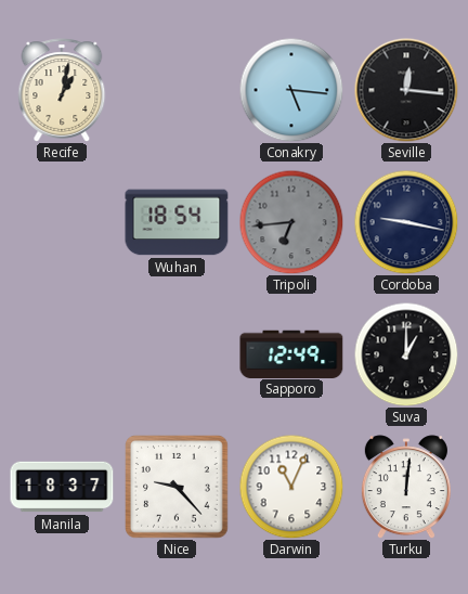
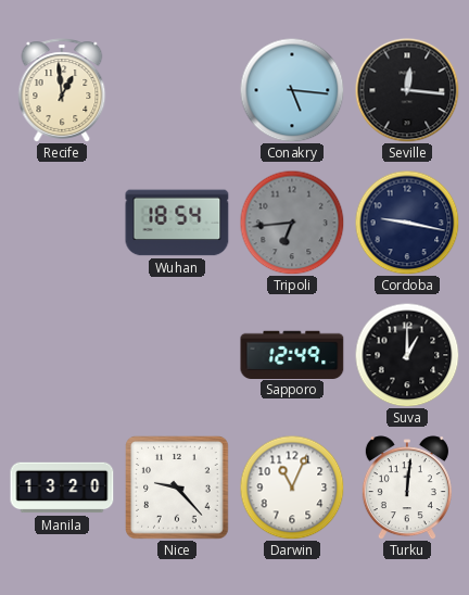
Recife: 1:02 -> 12:59 (62, 90)
Manila: 18:37 -> 13:20 (62, 488)
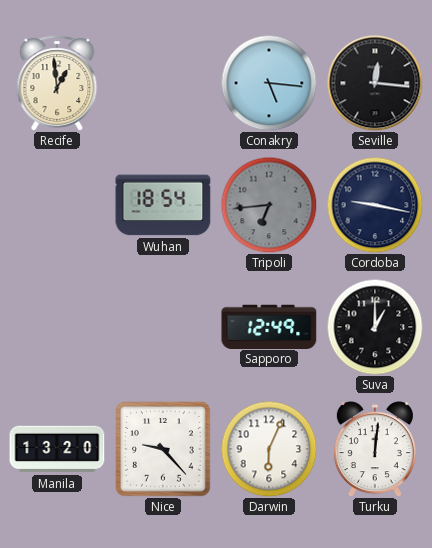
Darwin: 11:04 -> 6:04 (269, 449)
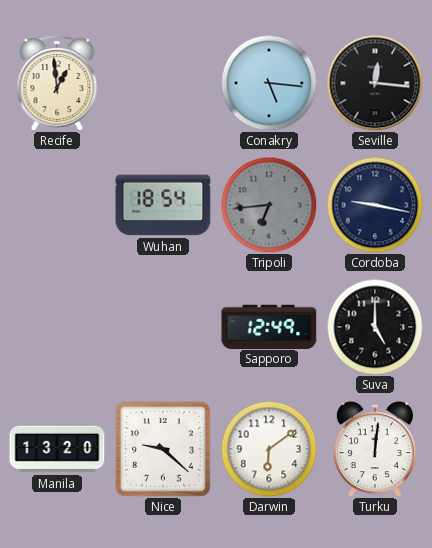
Suva: 1:00 -> 5:00 (375, 327)
Nice: 9:23 -> 9:22 (164, 450)
Darwin: 6:04 -> 6:09 (269, 449)
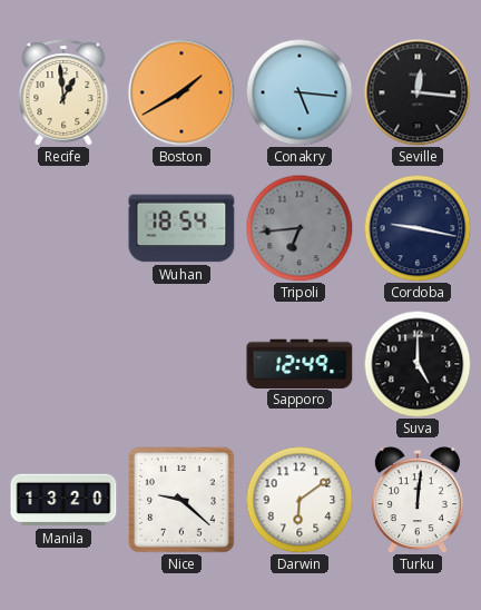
Boston: none -> 1:40 (181, 92)
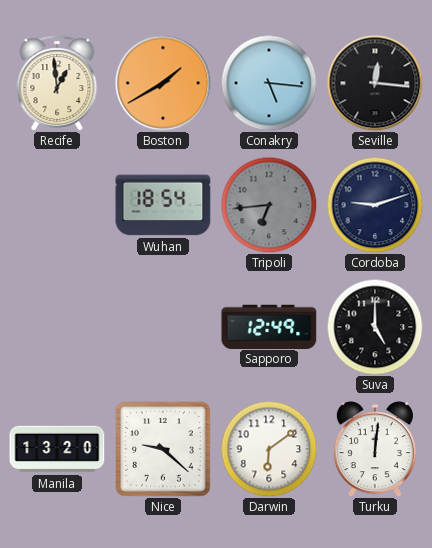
Cordoba: 9:17 -> 9:12 (375, 205)
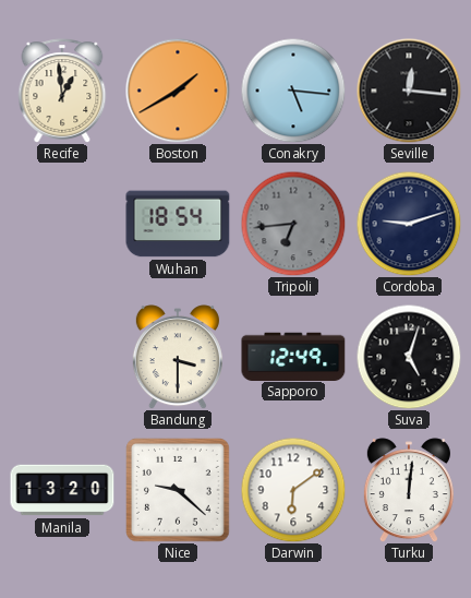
Bandung: none -> 3:30 (178, 357)
Suva: 5:00 -> 5:03 (409, 357)
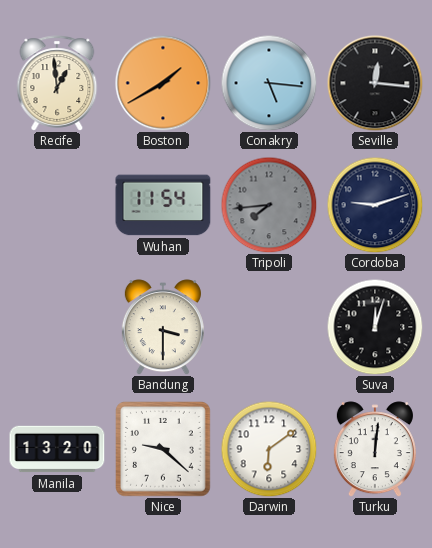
Wuhan: 18:54 -> 11:54 (163, 205)
Tripoli: 6:44 -> 7:44 (269, 205)
Sapporo: 12:49 -> none (293, 356)
Suva: 5:03 -> 12:03 (375, 327)
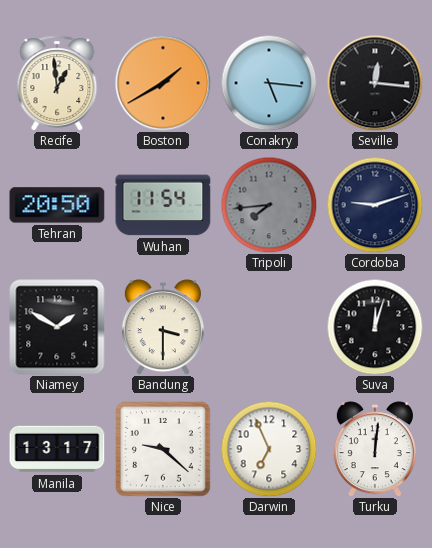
Tehran: none -> 20:50 (57, 205)
Niamey: none -> 1:50 (57, 327)
Manila: 13:20 -> 13:17 (57, 449)
Darwin: 6:09 -> 6:56 (269, 449)
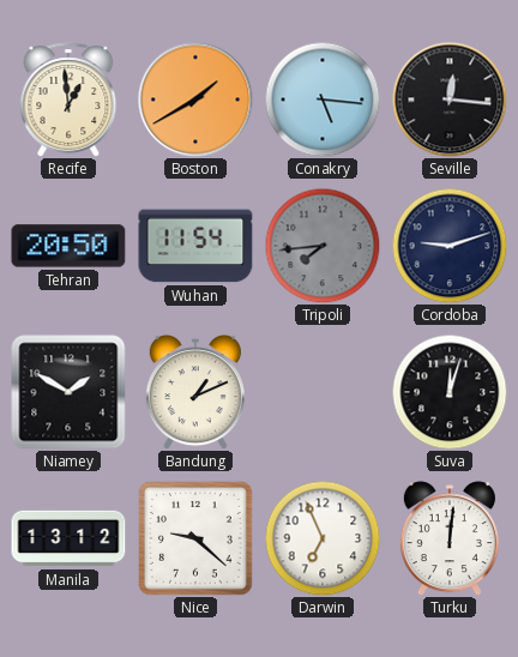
Bandung: 3:30 -> 1:11 (195, 392)
Manila: 13:17 -> 13:12 (68, 538)
